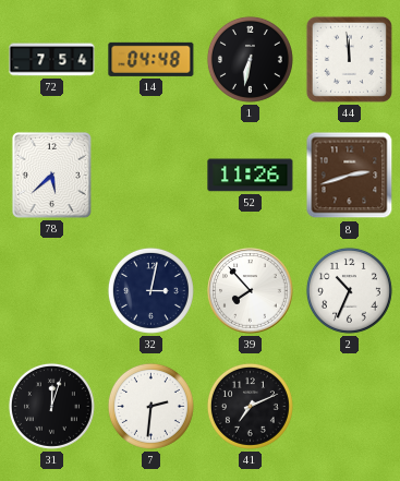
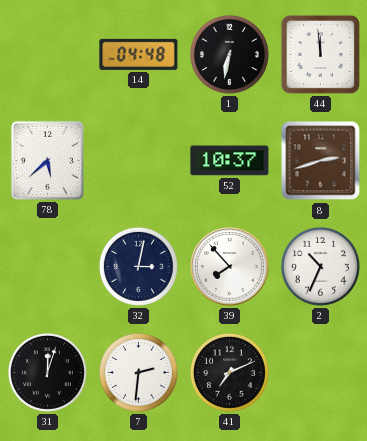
72: 7:54 -> none (52, 60)
52: 11:26 -> 10:37 (230, 161)
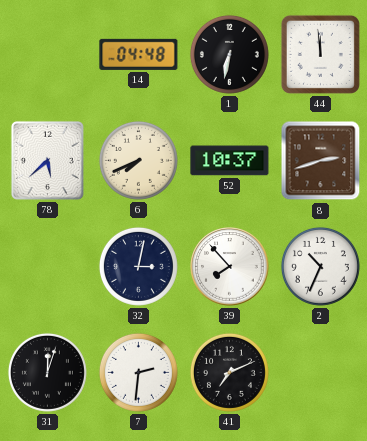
6: none -> 7:41 (138, 160)
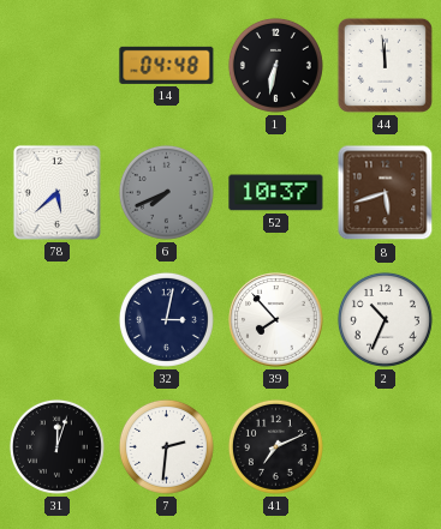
6 dial: cream -> grey (166, 192)
8: 2:42 -> 5:42 (386, 193)
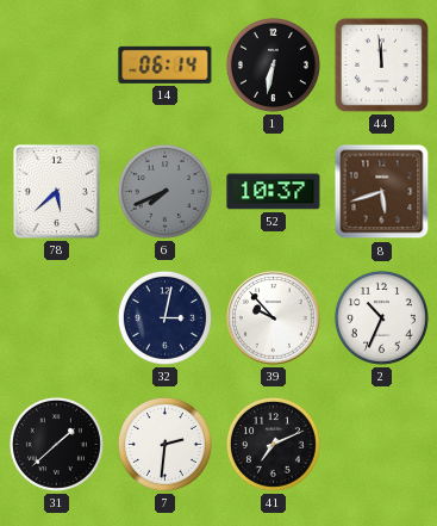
14: 04:48 -> 06:14 (166, 64)
39: 7:53 -> 9:53 (274, 318)
31: 12:03 -> 1:38 (56, 444)
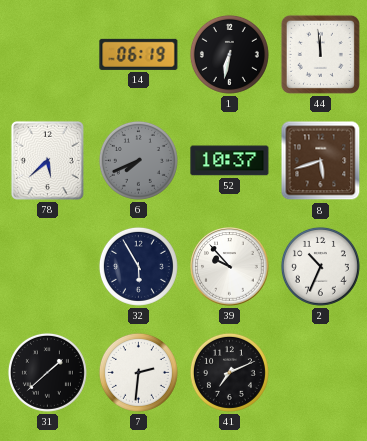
14: 06:14 -> 06:19 (139, 54)
32: 3:02 -> 5:55 (138, 266)
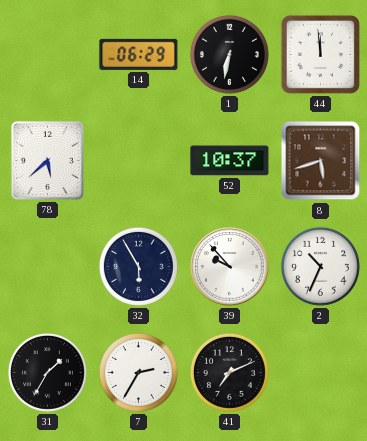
14: 06:19 -> 06:29 (139, 54)
6: 7:41 -> none (138, 160)
31: 1:38 -> 1:35 (47, 372)
7: 2:31 -> 2:35 (138, 372)
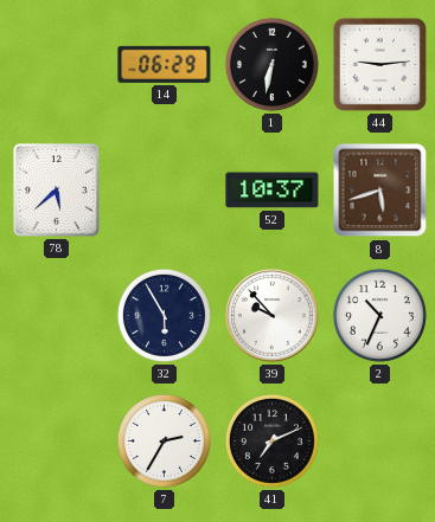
44: 11:59 -> 9:14 (379, 64)
31: 1:35 -> none (47, 372)
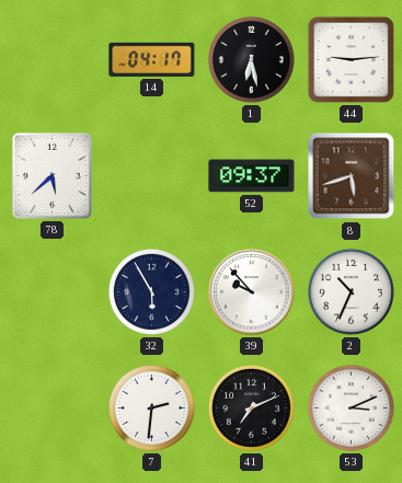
14: 06:29 -> 04:17 (152, 59)
1: 6:32 -> 6:28 (251, 59)
52: 10:37 -> 09:37 (252, 176)
7: 2:35 -> 2:31 (151, 407)
53: none -> 3:11 (351, 407)
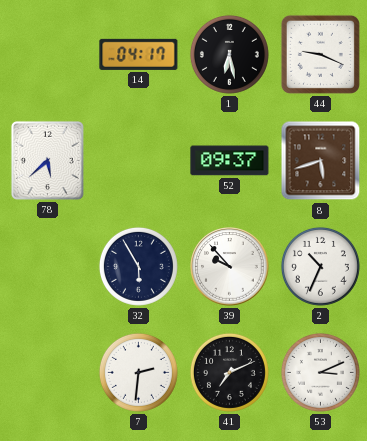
44: 9:14 -> 9:19 (320, 54)
